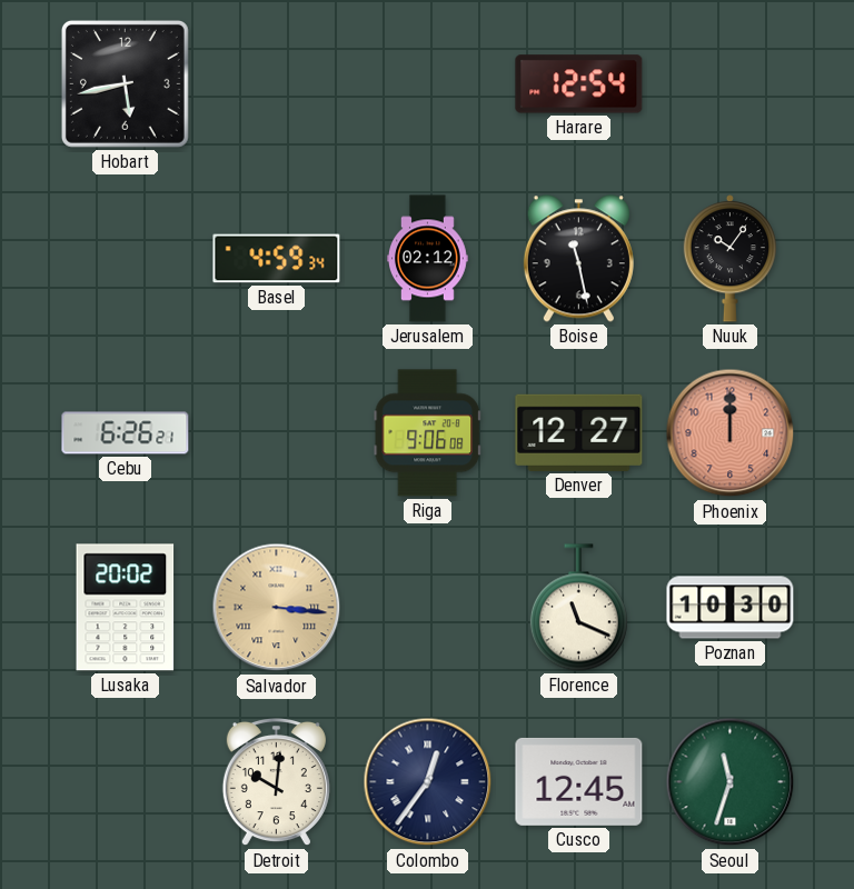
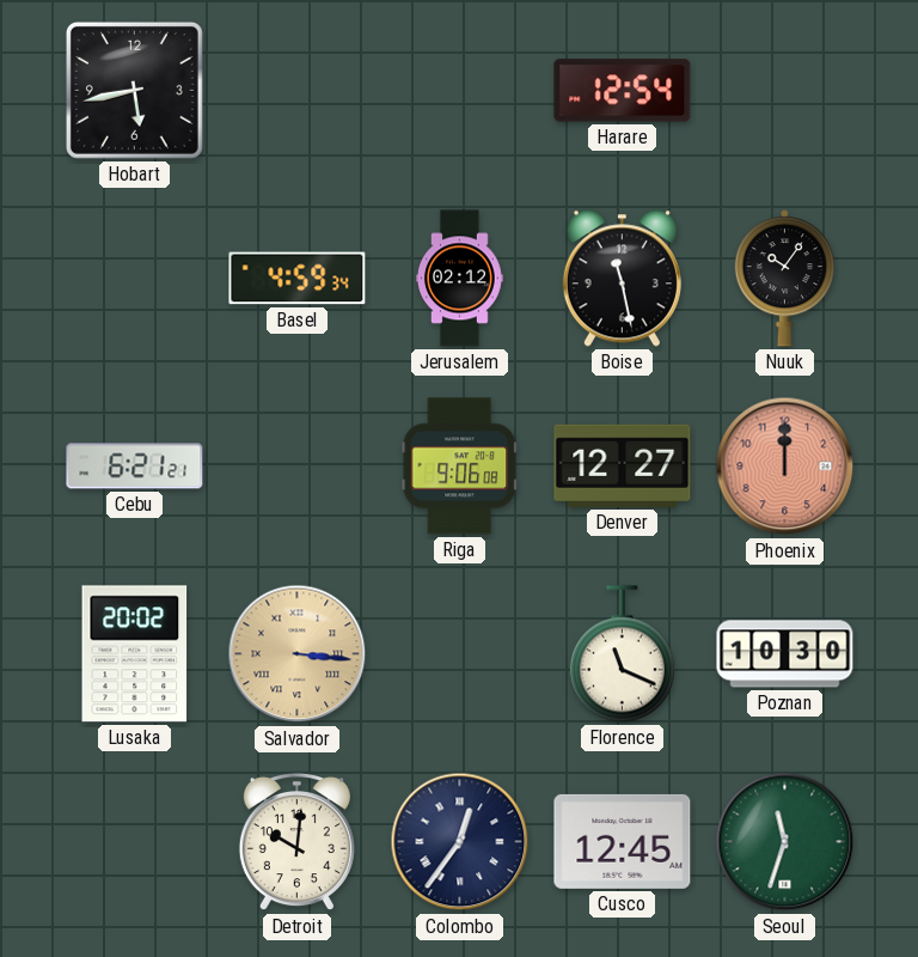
Cebu: 6:26 -> 6:21 (135, 467)
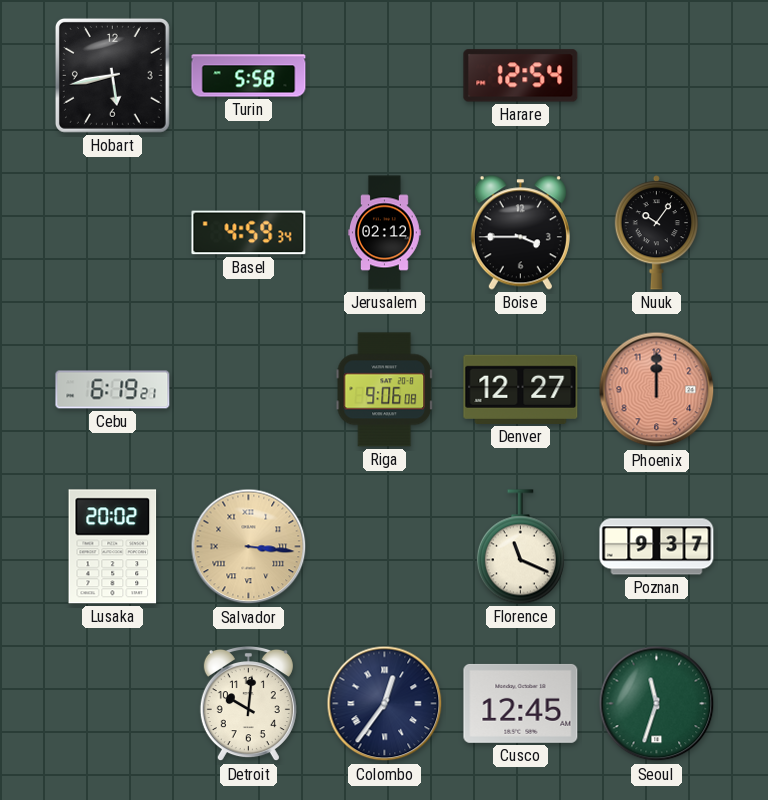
Turin: none -> 5:58 (249, 76)
Boise: 11:28 -> 3:45 (520, 233)
Cebu: 6:21 -> 6:19 (113, 390)
Poznan: 10:30 -> 9:37 (657, 547)
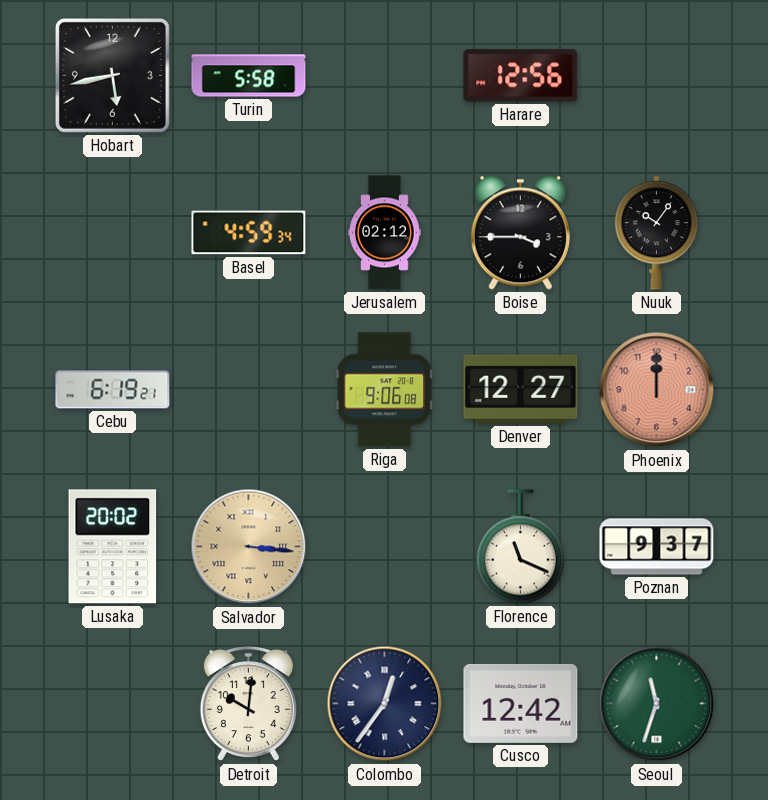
Harare: 12:54 -> 12:56 (521, 76)
Cusco: 12:45 -> 12:42 (521, 703)
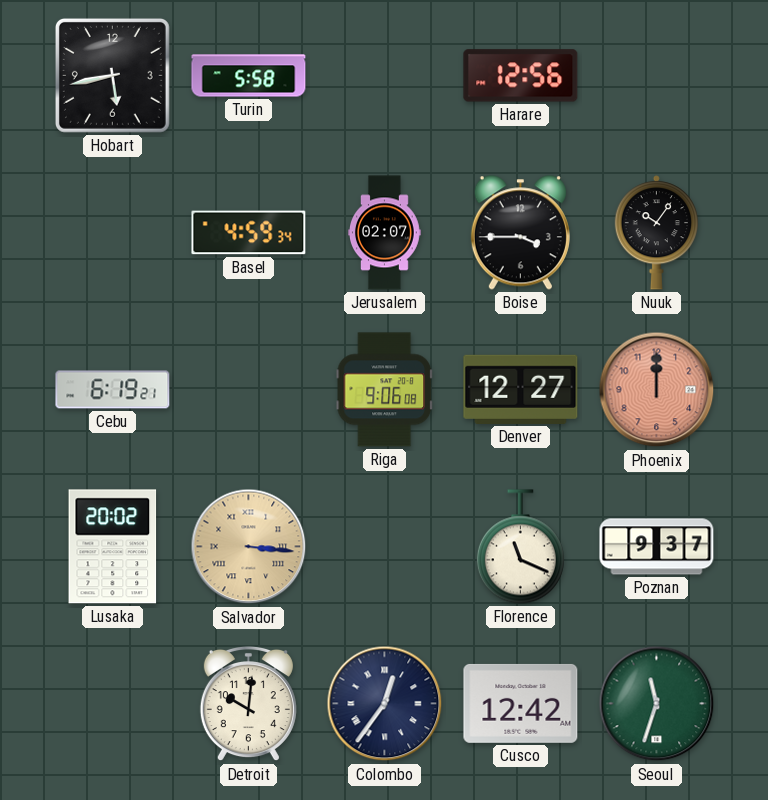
Jerusalem: 02:12 -> 02:07 (385, 233)
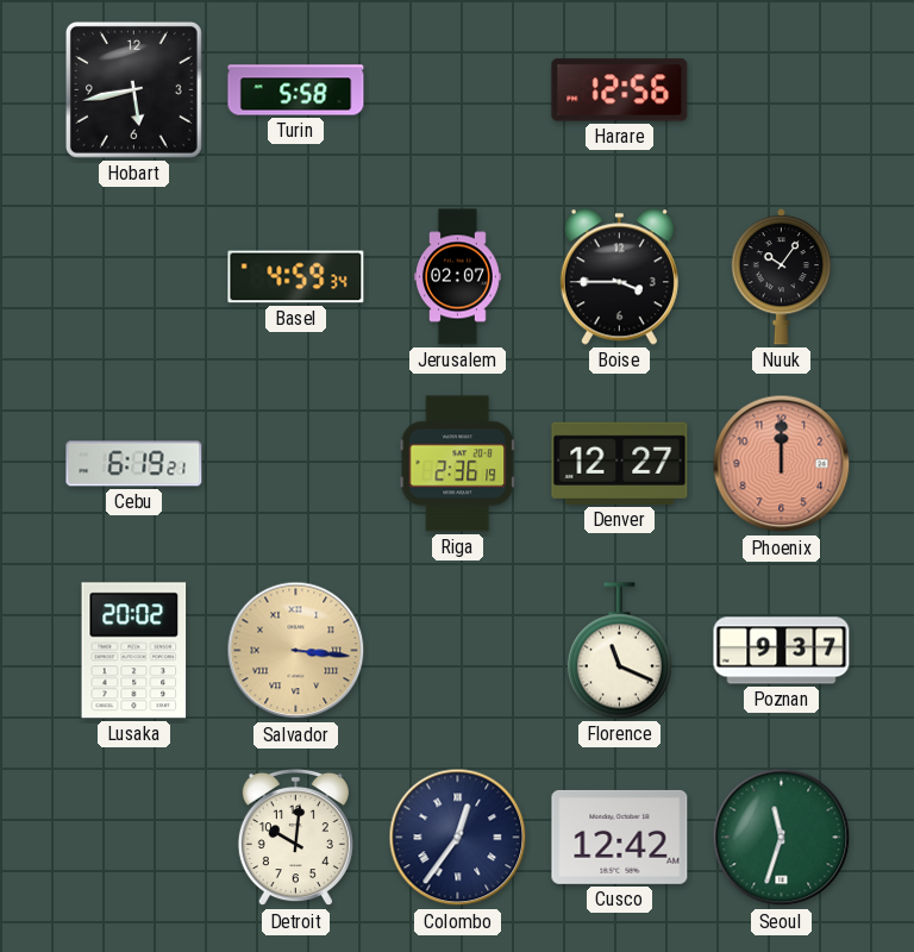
Riga: 9:06 -> 2:36 (457, 464)
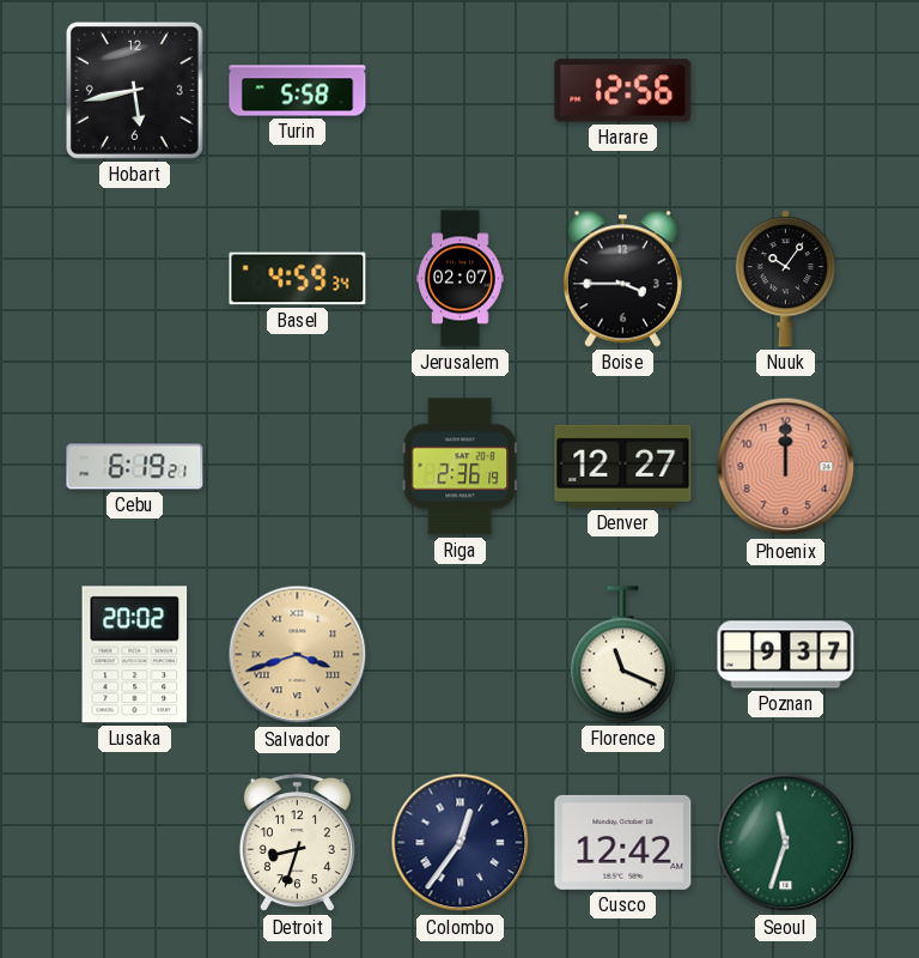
Salvador: 3:16 -> 3:42 (298, 655)
Detroit: 10:01 -> 8:33 (297, 843)
